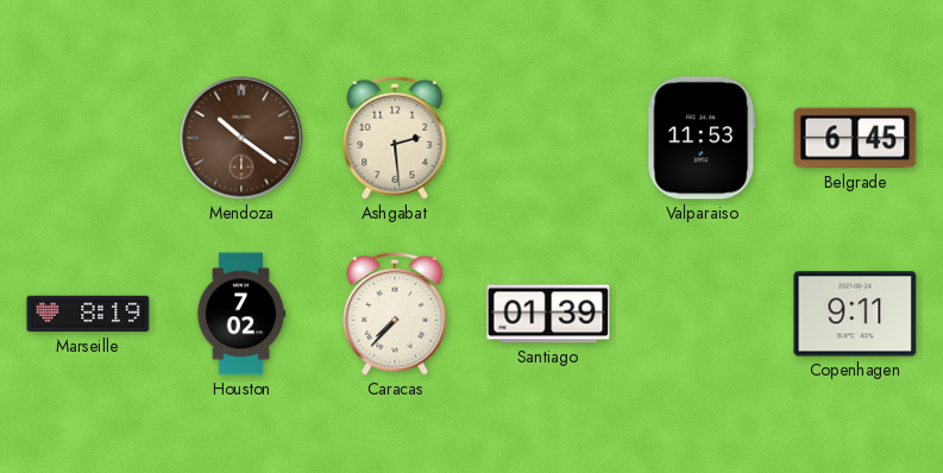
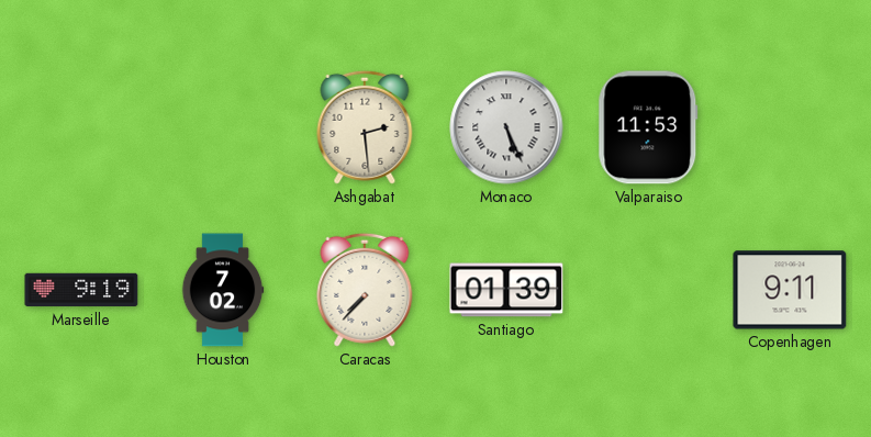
Mendoza: 10:21 -> none (241, 138)
Monaco: none -> 5:26 (506, 127)
Belgrade: 6:45 -> none (855, 138)
Marseille: 8:19 -> 9:19 (81, 290)
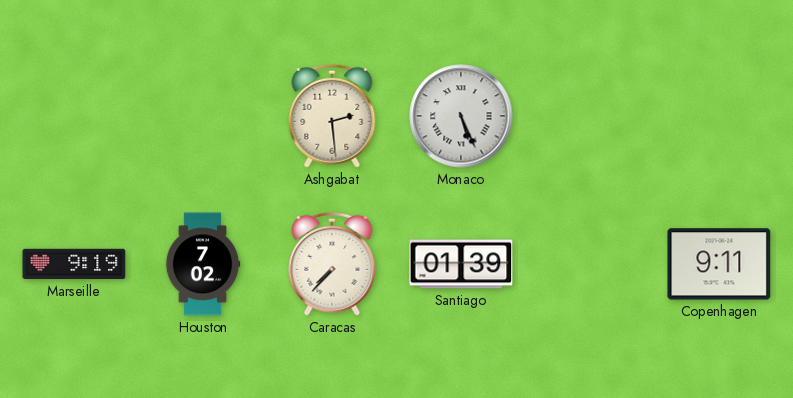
Valparaiso: 11:53 -> none (648, 127)
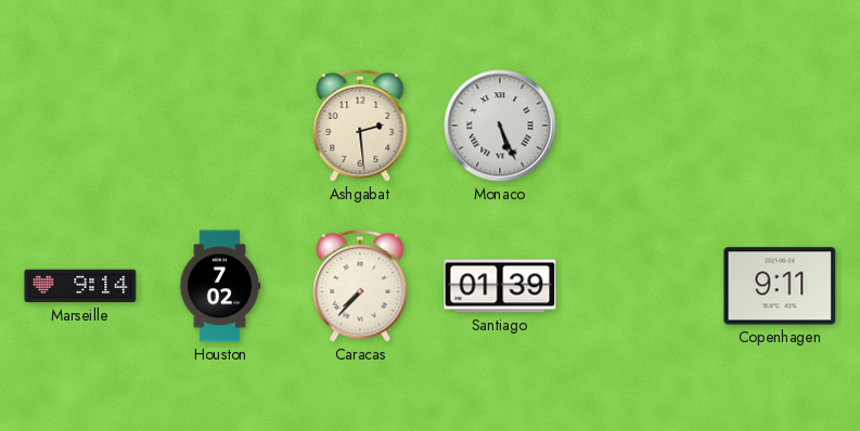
Marseille: 9:19 -> 9:14 (80, 286)
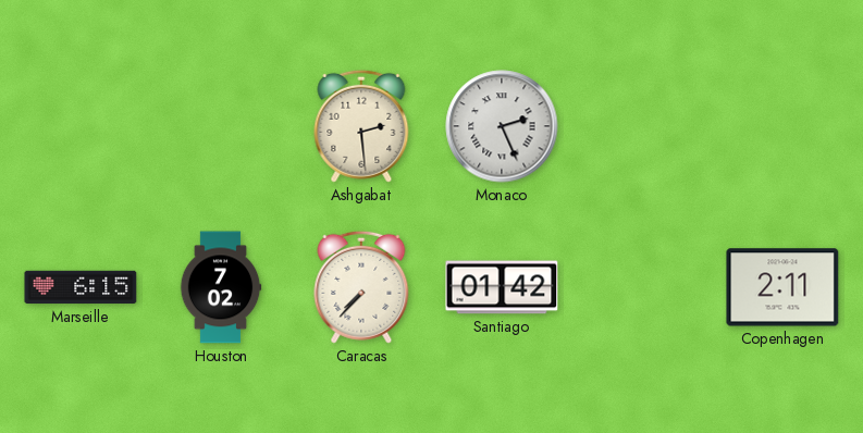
Monaco: 5:26 -> 2:26 (502, 126)
Marseille: 9:14 -> 6:15 (81, 287)
Santiago: 01:39 -> 01:42 (502, 287)
Copenhagen: 9:11 -> 2:11 (782, 287)
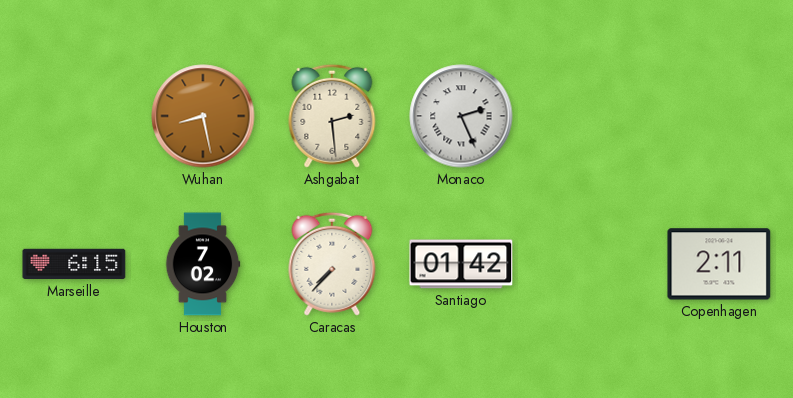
Wuhan: none -> 8:28 (203, 116)
